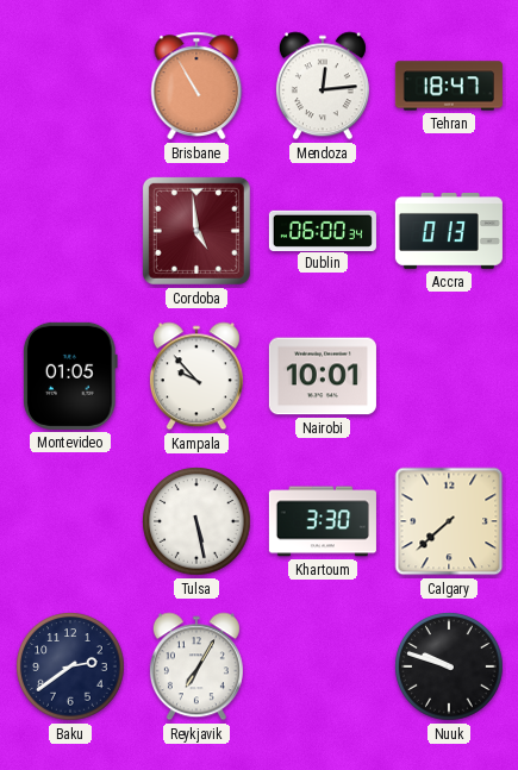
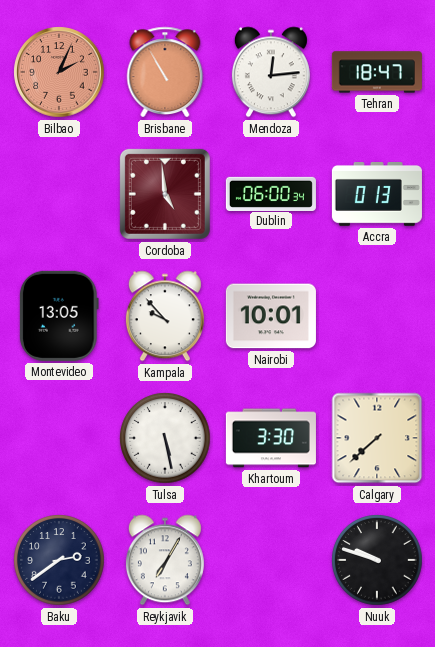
Bilbao: none -> 2:04 (59, 72)
Montevideo: 01:05 -> 13:05 (59, 316)
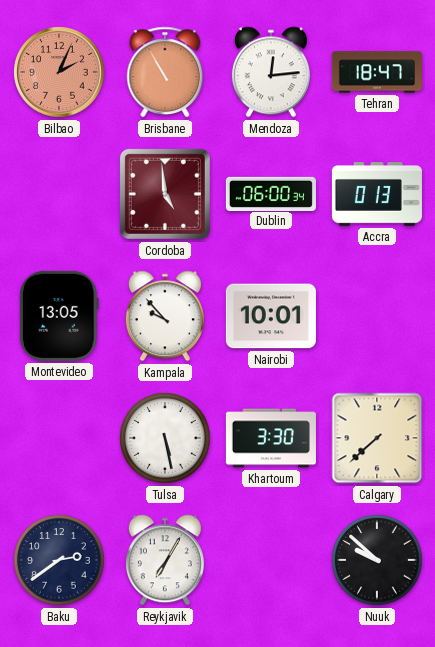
Nuuk: 9:48 -> 9:52 (377, 560)
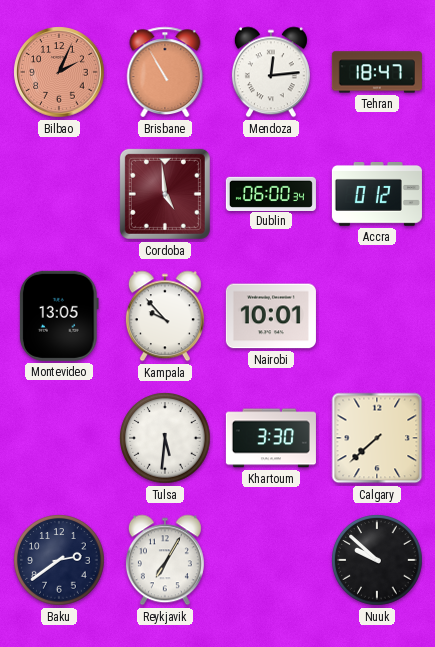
Accra: 0:13 -> 0:12 (377, 195)
Tulsa: 5:28 -> 5:31 (165, 438)
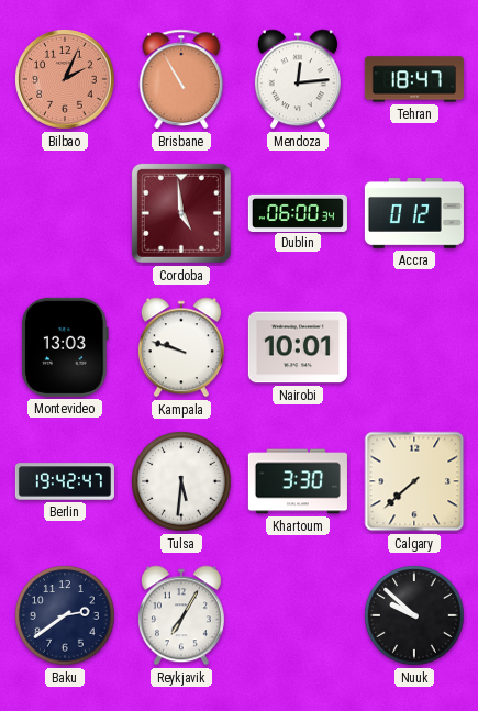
Montevideo: 13:05 -> 13:03 (65, 347)
Kampala: 9:53 -> 9:48 (181, 347)
Berlin: none -> 19:42 (65, 481)
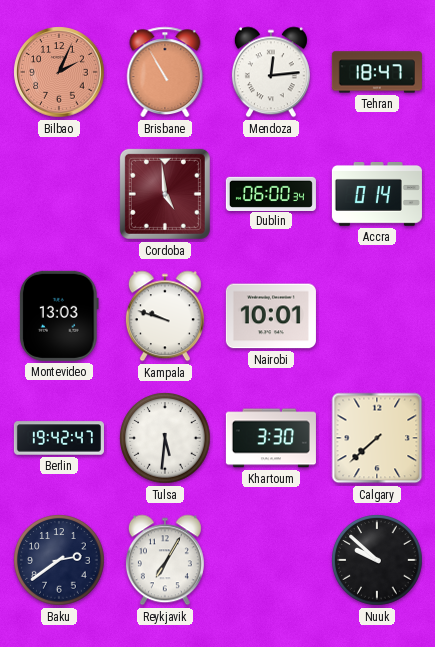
Accra: 0:12 -> 0:14 (377, 195)
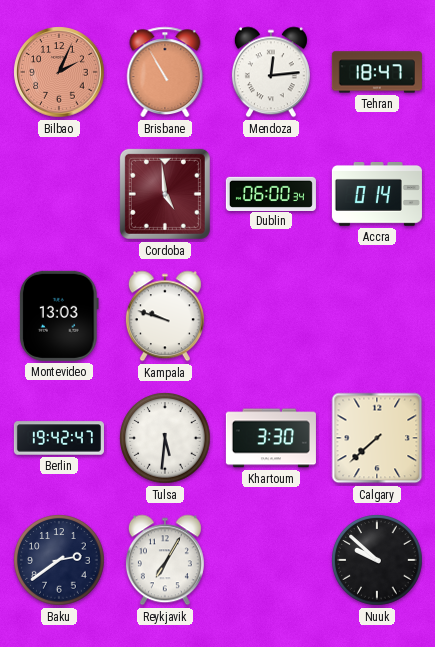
Nairobi: 10:01 -> none (271, 316)
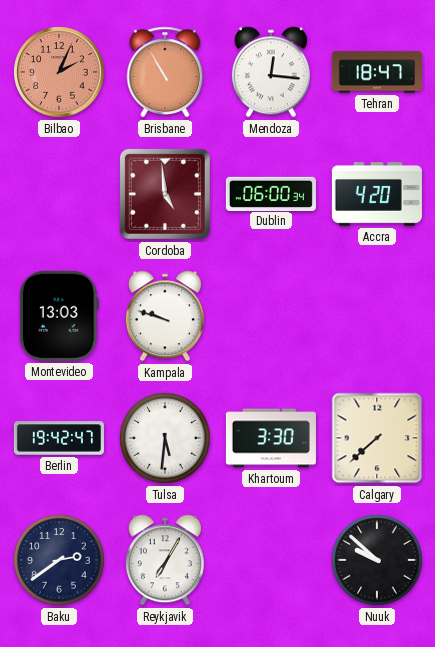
Mendoza: 12:14 -> 12:16 (271, 72)
Accra: 0:14 -> 4:20 (377, 195)
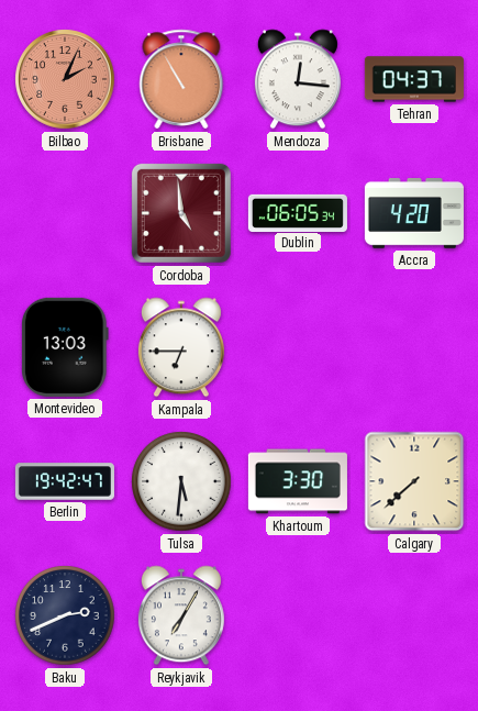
Tehran: 18:47 -> 04:37 (414, 79)
Dublin: 06:00 -> 06:05 (298, 212)
Kampala: 9:48 -> 6:45 (181, 347)
Baku: 2:39 -> 2:41 (65, 615)
Nuuk: 9:52 -> none (377, 560)
